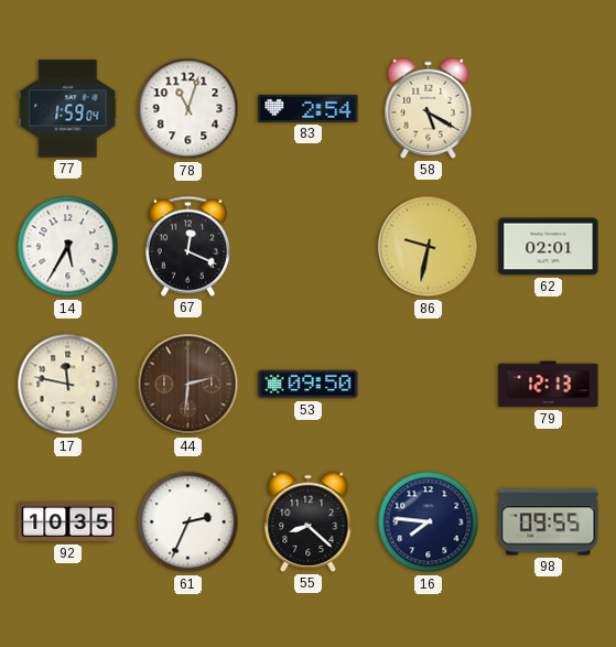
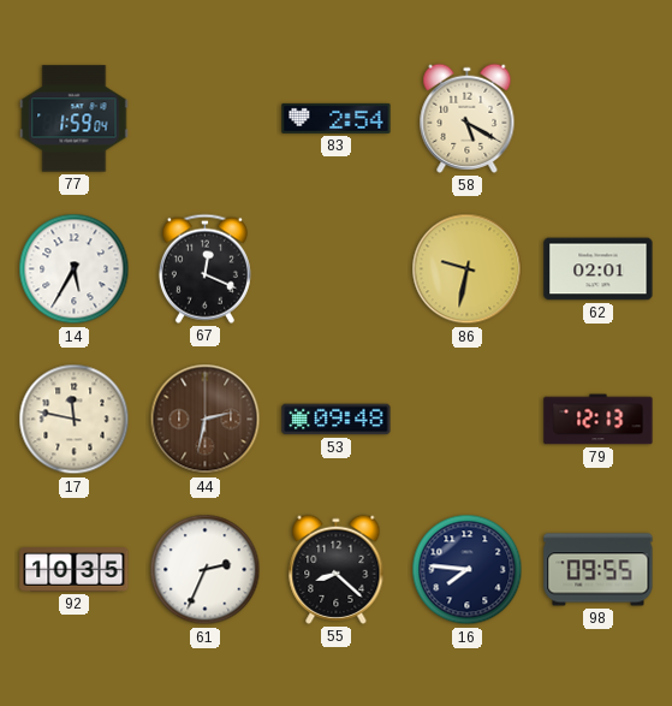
78: 11:03 -> none (188, 109)
44: 2:31 -> 2:32 (206, 420)
53: 09:50 -> 09:48 (337, 420)
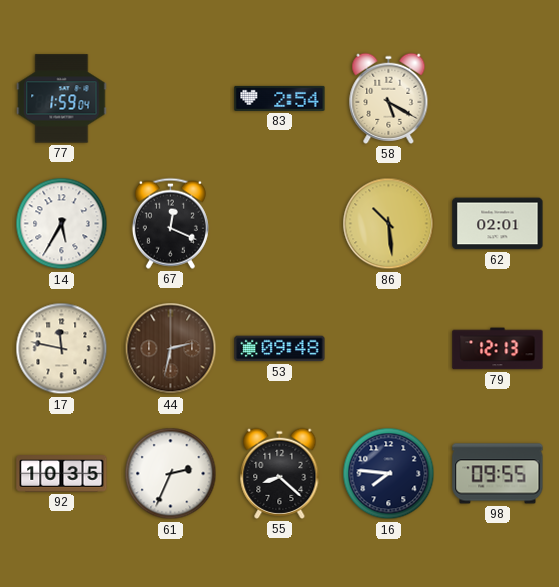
86: 9:32 -> 10:29 (389, 224)
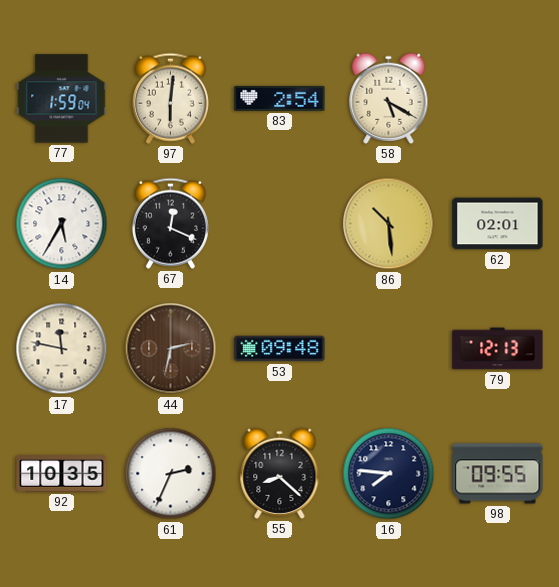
97: none -> 6:01 (170, 98)
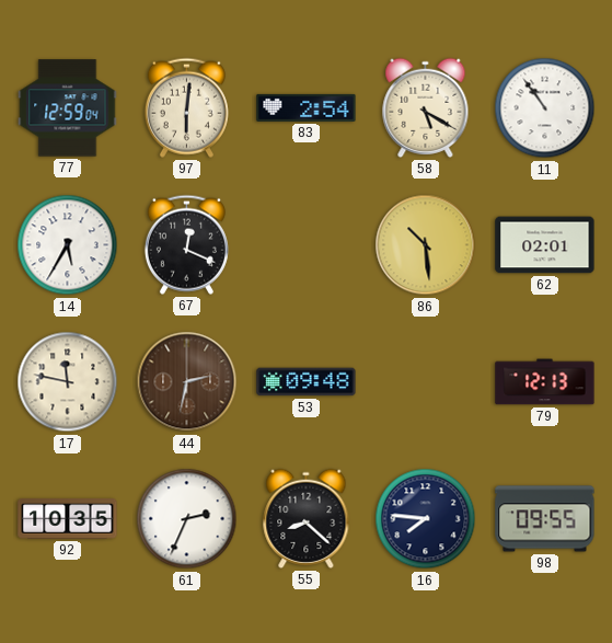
77: 1:59 -> 12:59 (68, 108)
11: none -> 10:54 (545, 108)
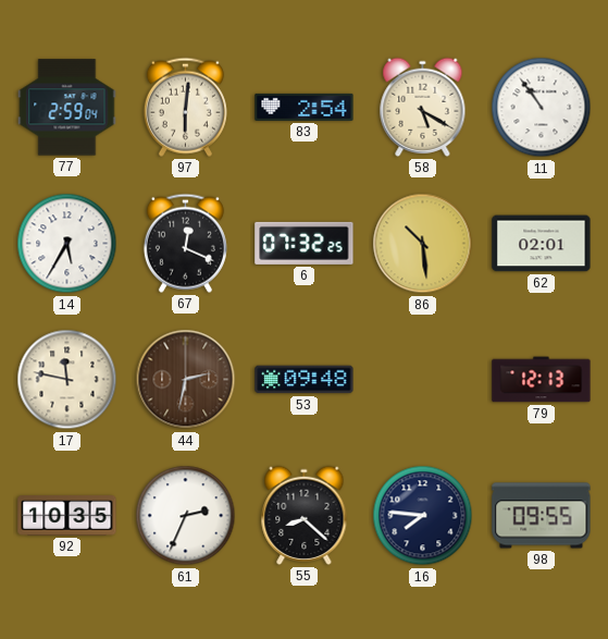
77: 12:59 -> 2:59 (67, 108)
6: none -> 07:32 (305, 243)
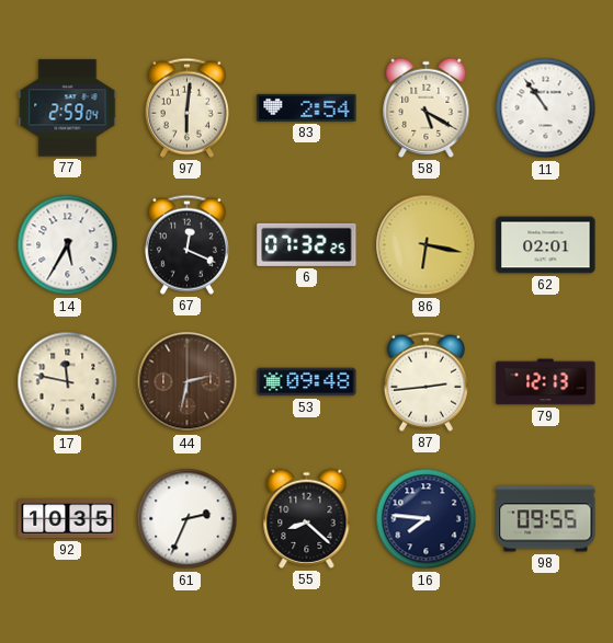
86: 10:29 -> 6:17 (427, 245)
87: none -> 2:44 (425, 381)
